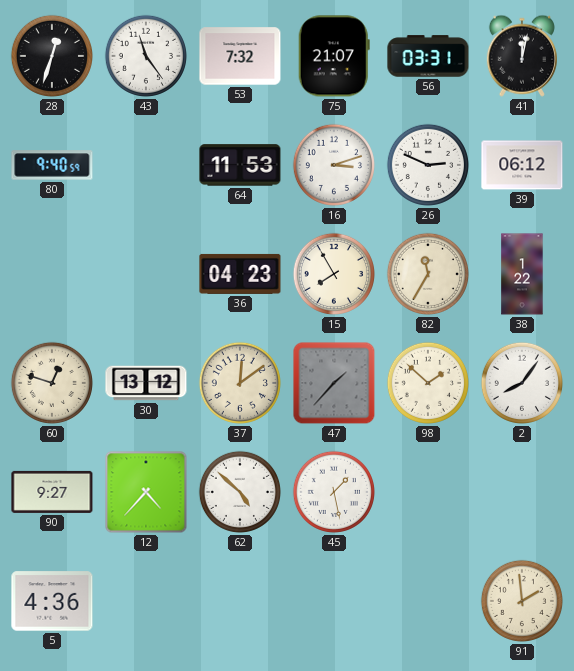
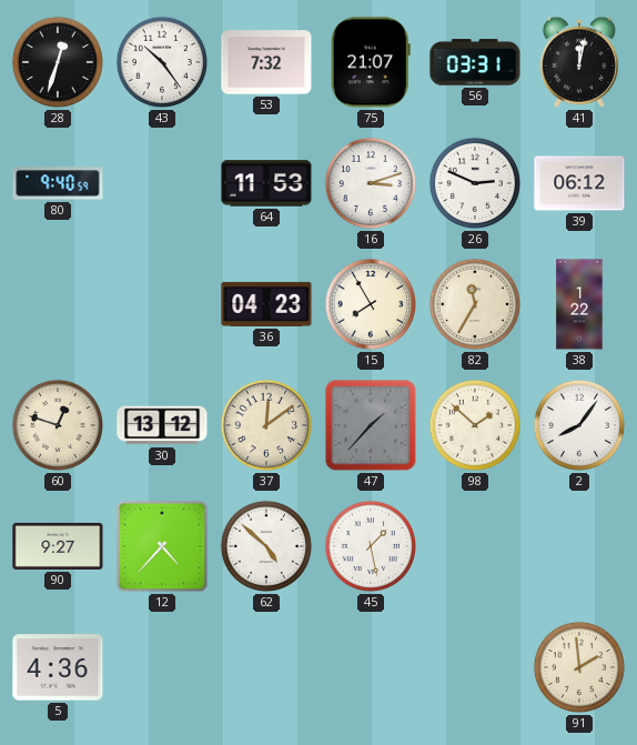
43: 11:24 -> 10:24 (162, 62)
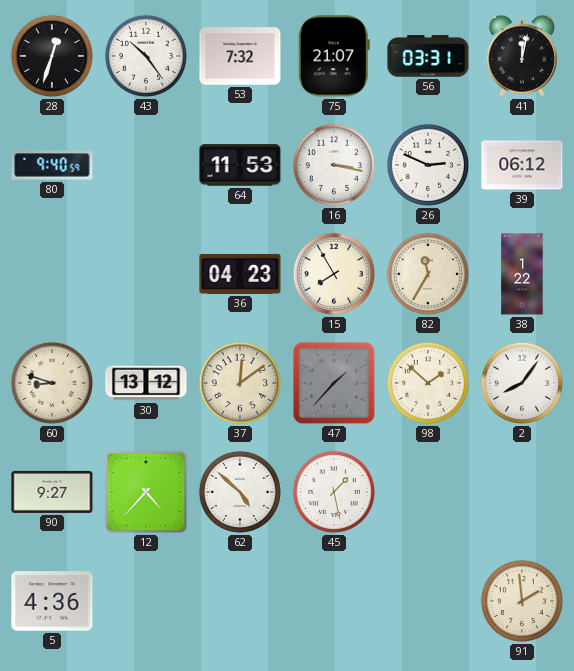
16: 3:12 -> 3:17 (334, 165)
60: 12:48 -> 8:48 (52, 383)
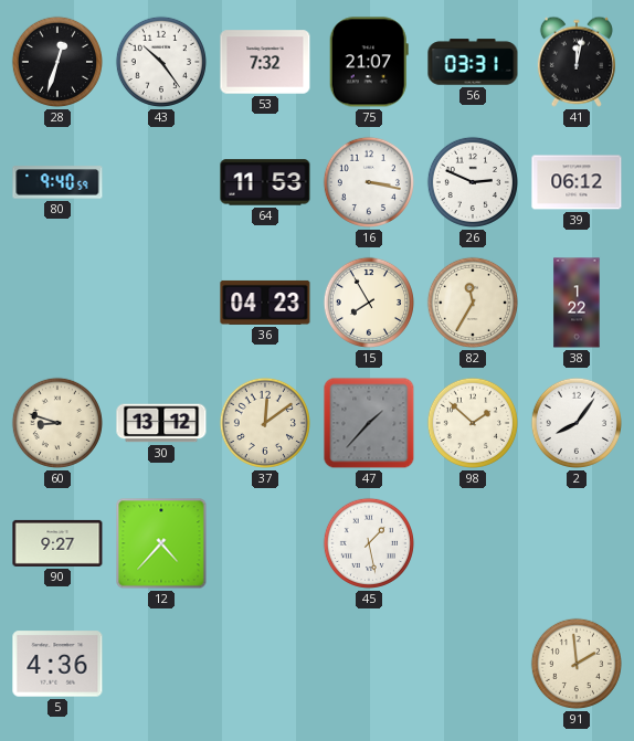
62: 4:52 -> none (240, 492)
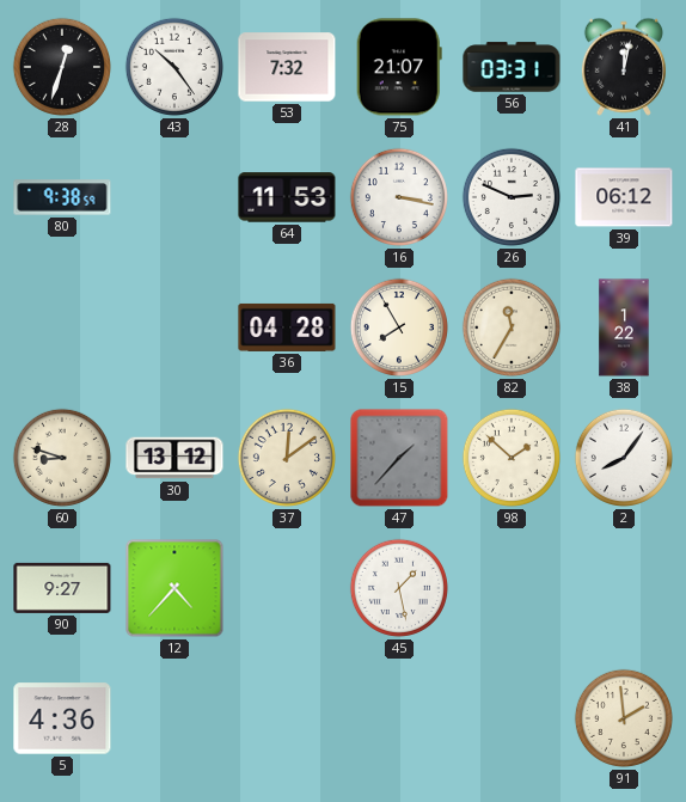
80: 9:40 -> 9:38 (62, 197)
36: 04:23 -> 04:28 (287, 327)
